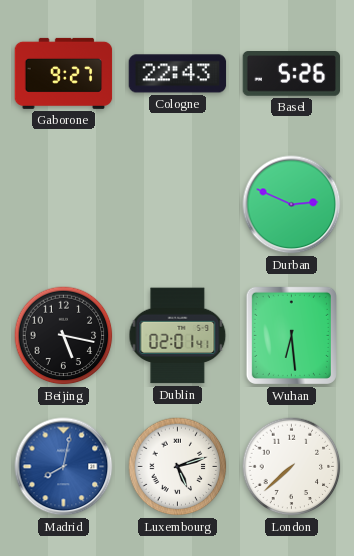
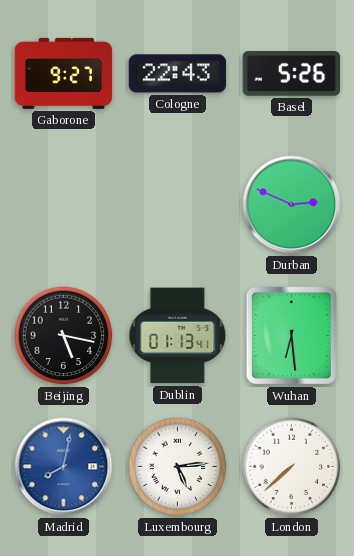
Dublin: 02:01 -> 01:13 (178, 336)
Luxembourg: 5:12 -> 5:14 (178, 467)
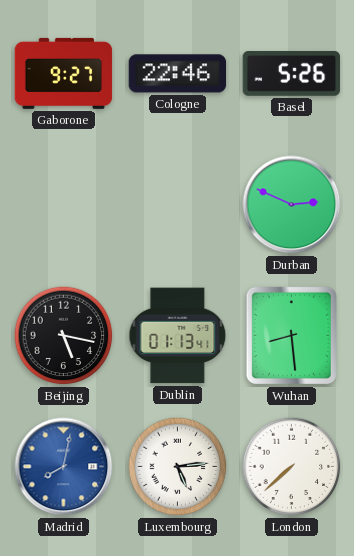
Cologne: 22:43 -> 22:46 (178, 74)
Wuhan: 6:29 -> 8:29 (291, 335)
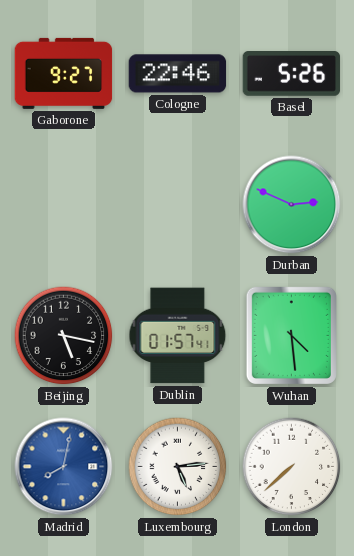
Dublin: 01:13 -> 01:57 (178, 336)
Wuhan: 8:29 -> 4:29 (291, 335)
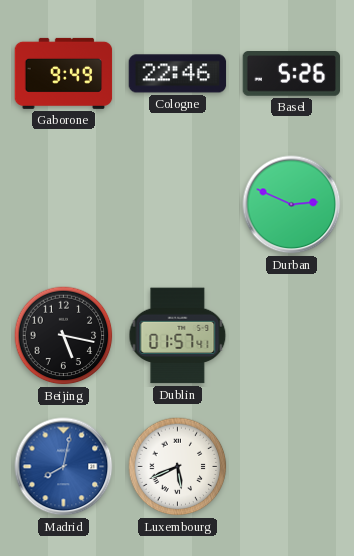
Gaborone: 9:27 -> 9:49 (64, 73)
Wuhan: 4:29 -> none (291, 335)
Luxembourg: 5:14 -> 5:41 (178, 467)
London: 7:38 -> none (292, 467)
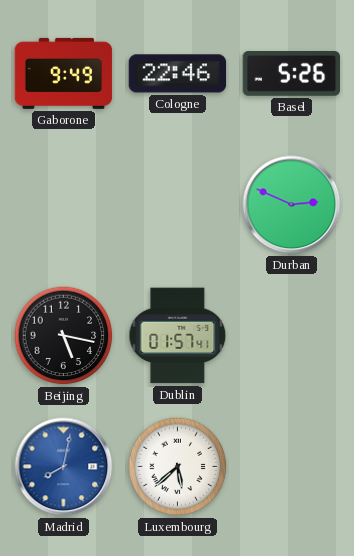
Luxembourg: 5:41 -> 5:38 (178, 467)
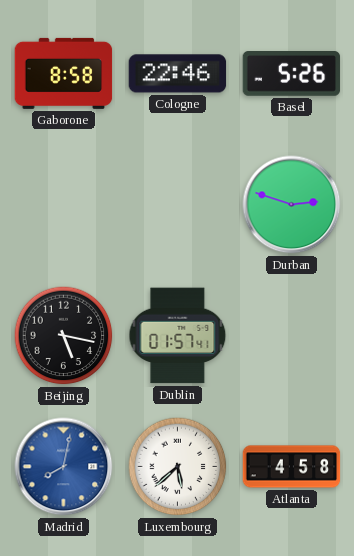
Gaborone: 9:49 -> 8:58 (64, 73)
Durban: 2:49 -> 2:48 (292, 205)
Atlanta: none -> 4:58 (292, 467)
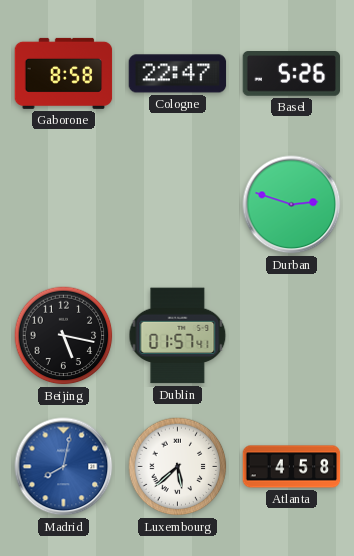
Cologne: 22:46 -> 22:47 (178, 74)
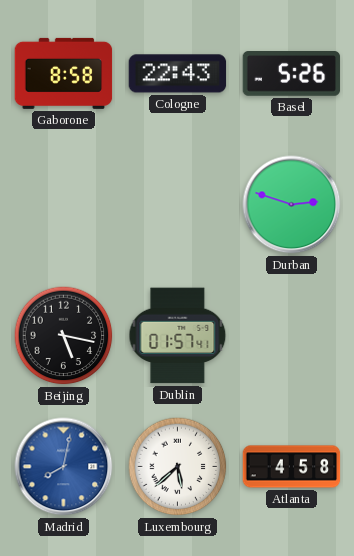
Cologne: 22:47 -> 22:43 (178, 74)
